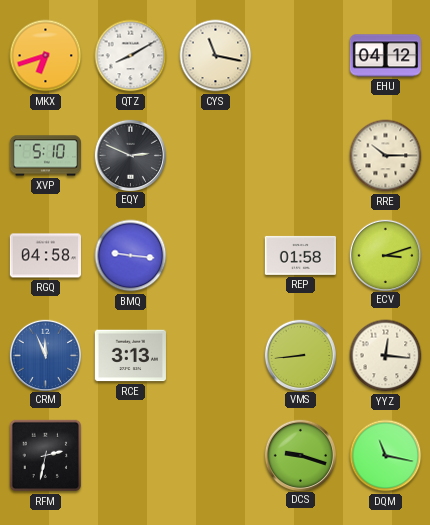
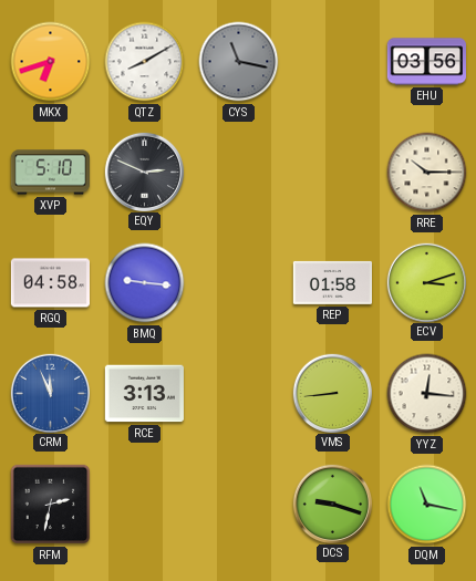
CYS dial: cream -> grey (239, 62)
EHU: 04:12 -> 03:56 (426, 62)
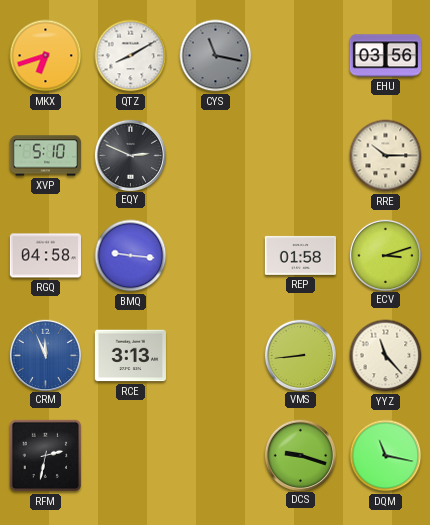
YYZ: 12:16 -> 11:23 (386, 356)
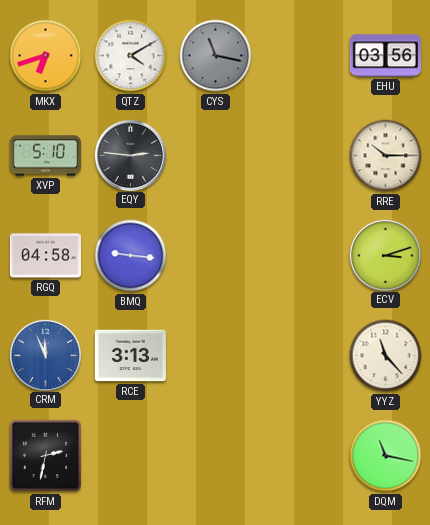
QTZ: 8:10 -> 4:10 (131, 56)
EQY: 2:49 -> 2:46 (130, 155)
REP: 01:58 -> none (300, 255)
VMS: 8:44 -> none (300, 355)
DCS: 9:18 -> none (300, 455)
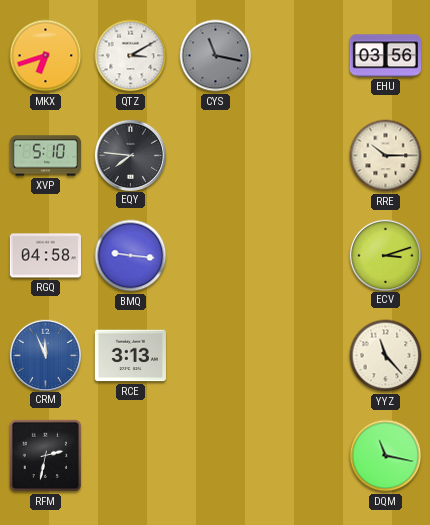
QTZ: 4:10 -> 3:10 (131, 56)
EQY: 2:46 -> 7:46 (130, 155)
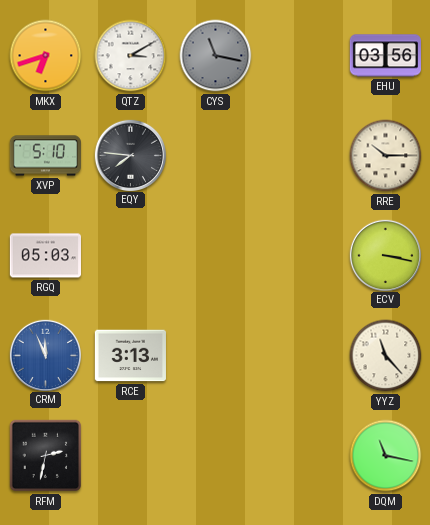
RGQ: 04:58 -> 05:03 (45, 256)
BMQ: 9:16 -> none (131, 256)
ECV: 3:12 -> 3:17 (385, 255)
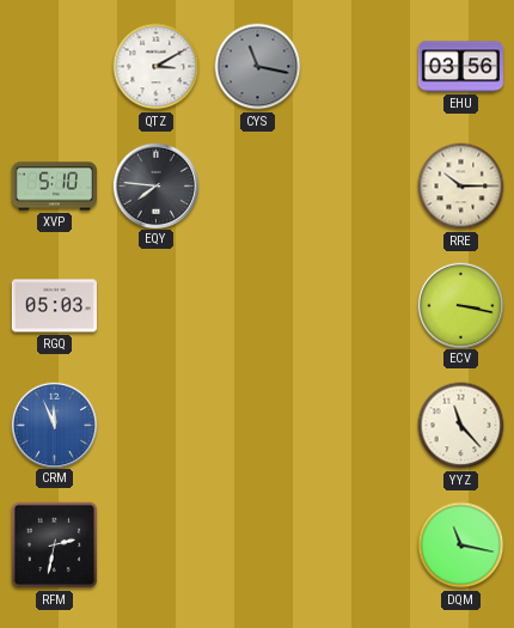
MKX: 6:42 -> none (46, 56)
RCE: 3:13 -> none (130, 356)
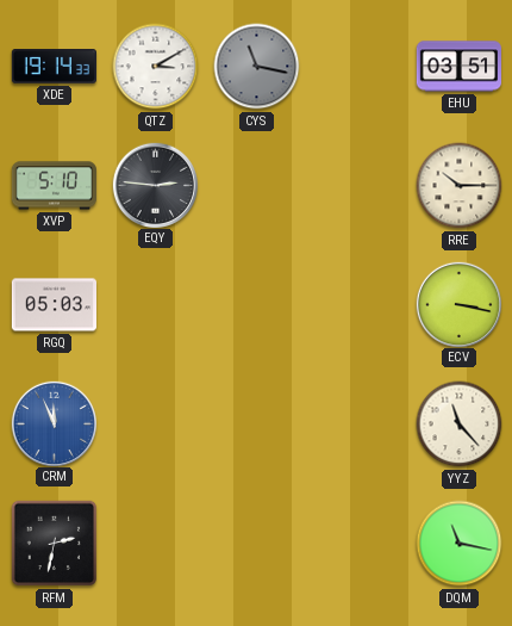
XDE: none -> 19:14 (54, 67)
EHU: 03:56 -> 03:51 (458, 67)
EQY: 7:46 -> 2:46 (155, 185)
